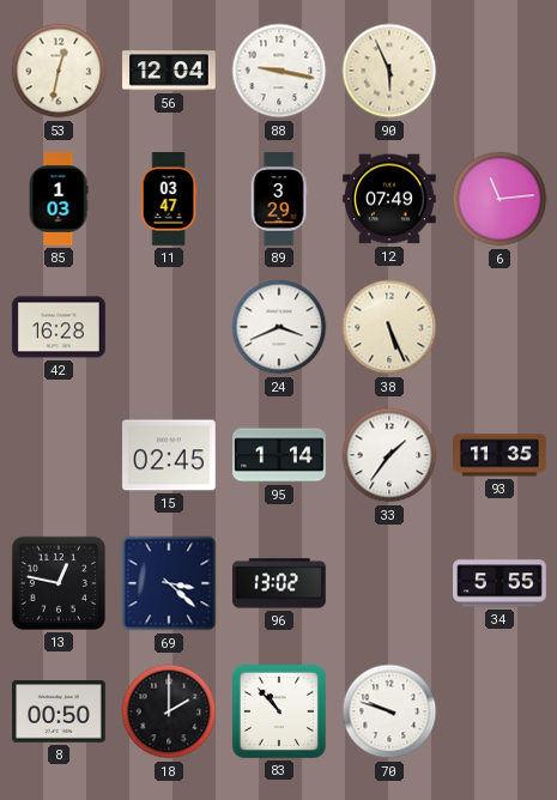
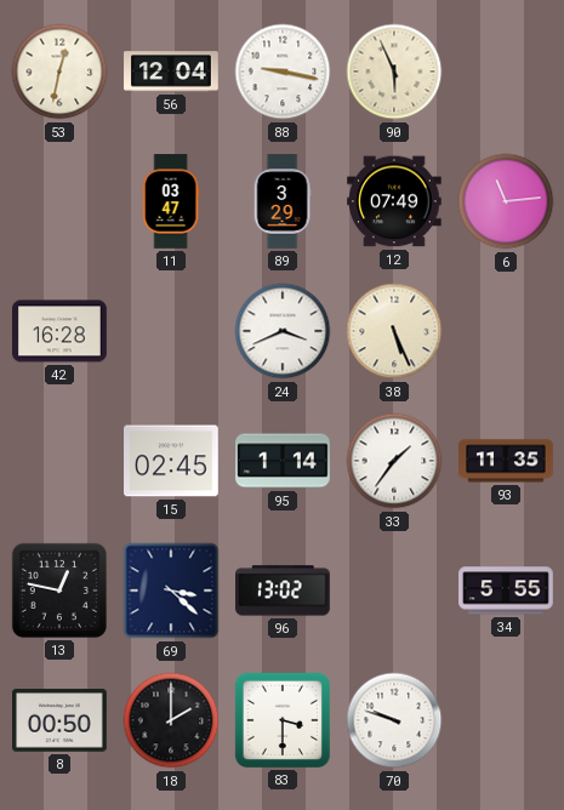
85: 1:03 -> none (59, 199)
83: 10:53 -> 3:30 (283, 720)
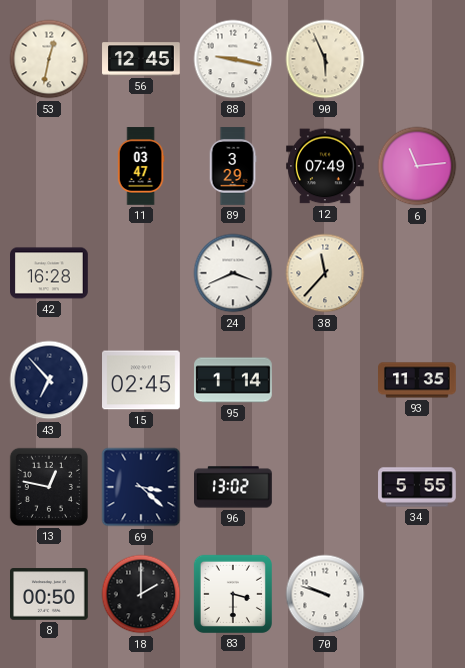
56: 12:04 -> 12:45 (141, 59)
38: 5:26 -> 11:37 (325, 273)
43: none -> 6:53 (49, 380)
33: 1:36 -> none (394, 461)
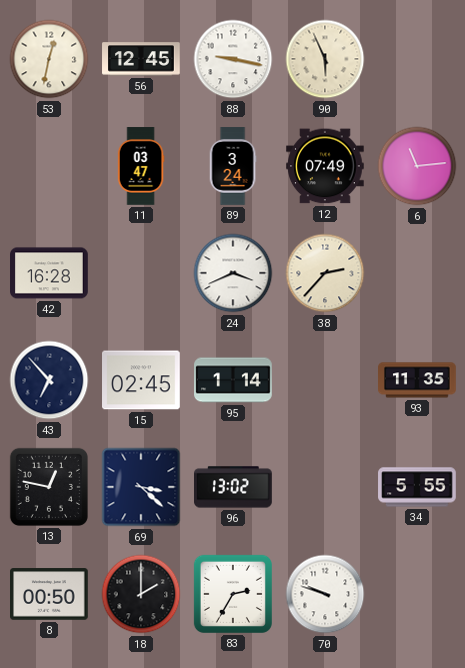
89: 3:29 -> 3:24 (233, 166)
38: 11:37 -> 2:37 (325, 273)
83: 3:30 -> 2:35 (233, 594)
